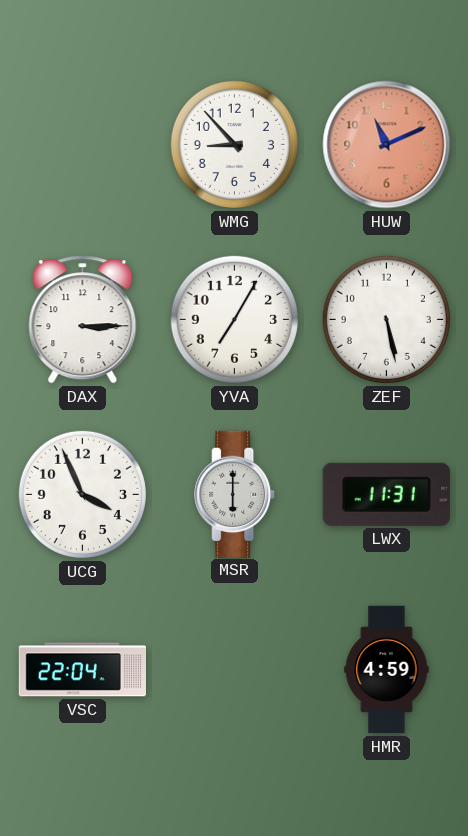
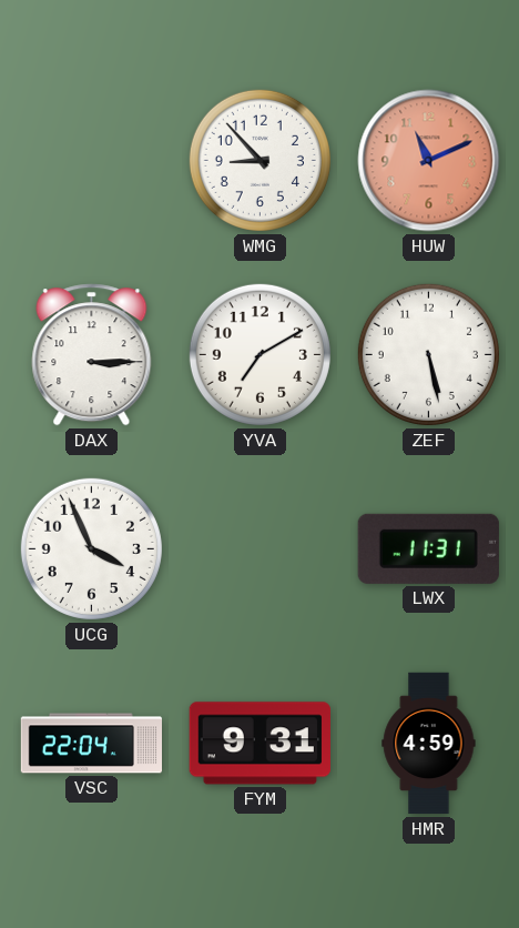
YVA: 7:05 -> 7:10 (259, 354)
MSR: 6:00 -> none (235, 494)
FYM: none -> 9:31 (259, 744)
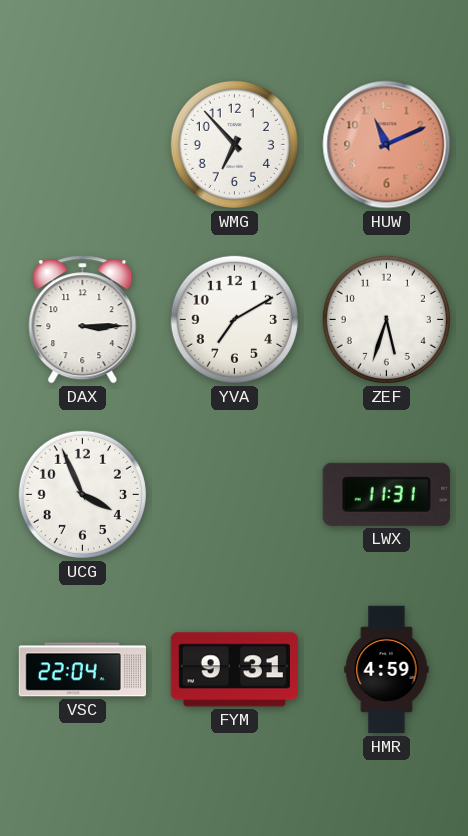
WMG: 8:53 -> 6:53 (234, 144)
ZEF: 5:28 -> 5:33 (386, 319)
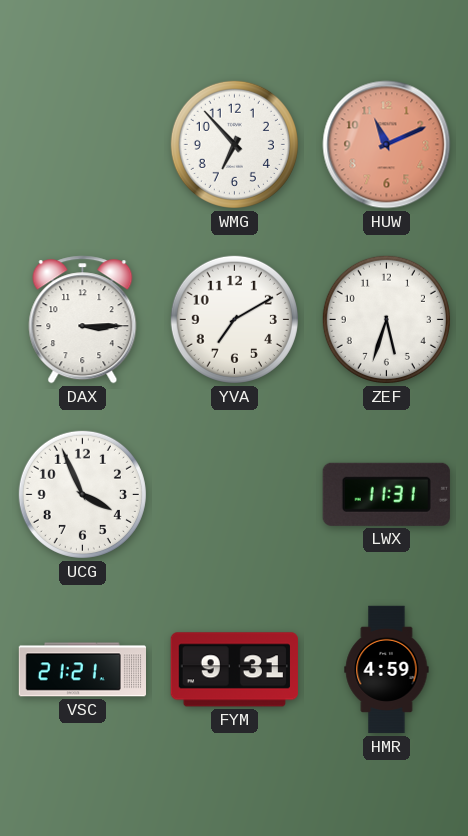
VSC: 22:04 -> 21:21 (82, 670)
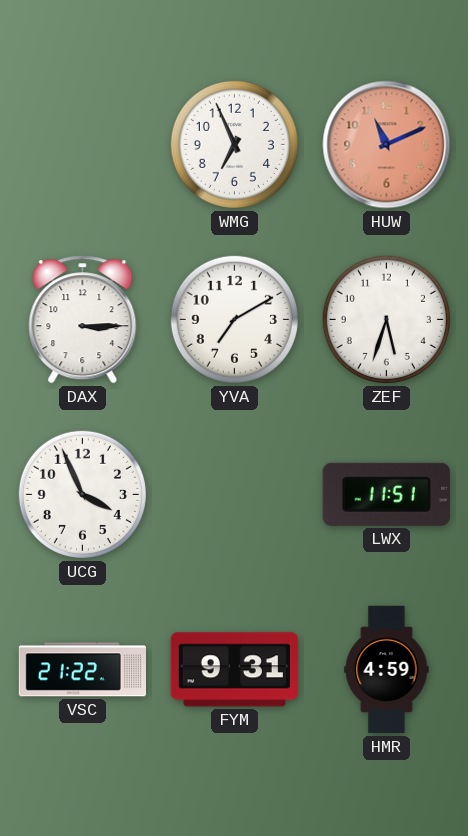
WMG: 6:53 -> 6:56 (234, 144)
LWX: 11:31 -> 11:51 (386, 494)
VSC: 21:21 -> 21:22 (82, 670)
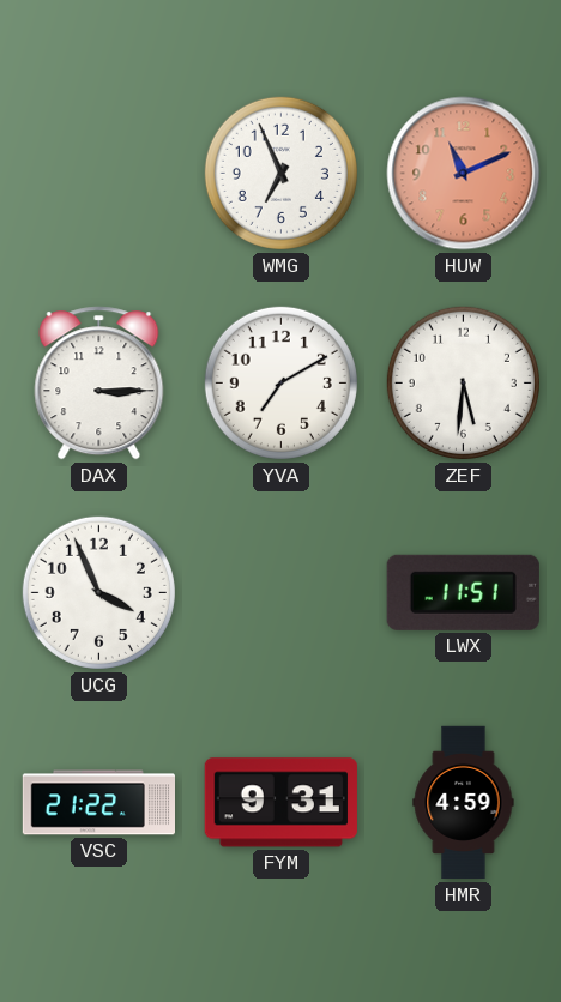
ZEF: 5:33 -> 5:31 (463, 382)
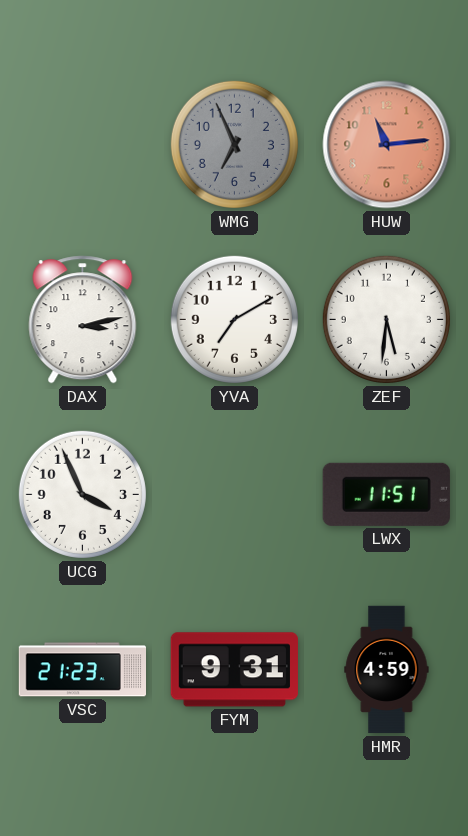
WMG dial: white -> grey (234, 144)
HUW: 11:11 -> 11:14 (387, 145)
DAX: 3:15 -> 3:13 (83, 320)
VSC: 21:22 -> 21:23 (82, 670)
